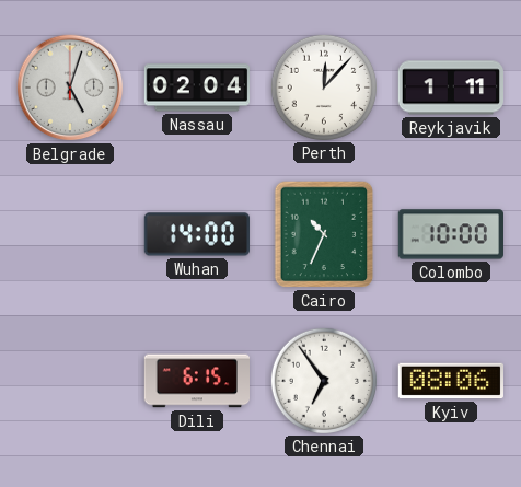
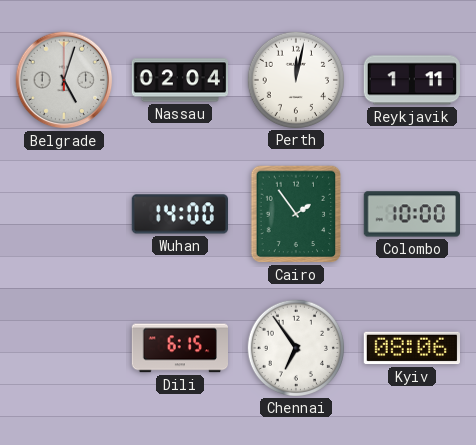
Perth: 12:07 -> 12:02 (295, 79)
Cairo: 10:34 -> 1:54 (296, 214)
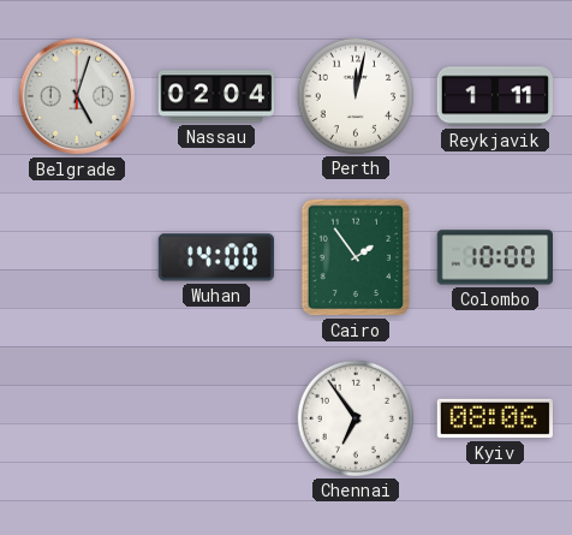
Dili: 6:15 -> none (179, 348)
